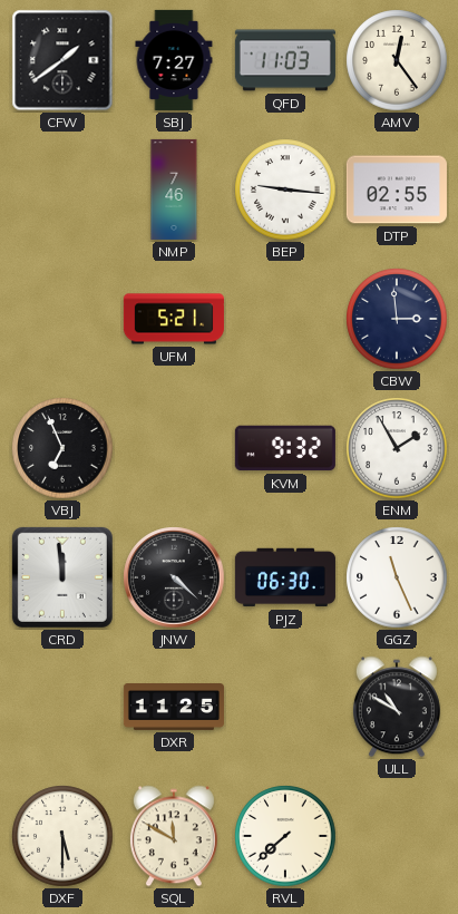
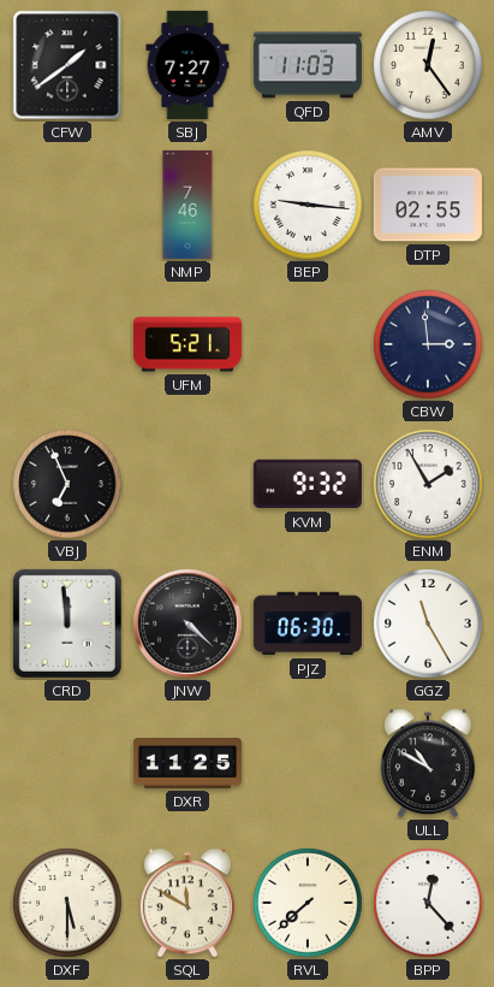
GGZ: 11:26 -> 11:25 (428, 623)
BPP: none -> 12:23 (428, 903)
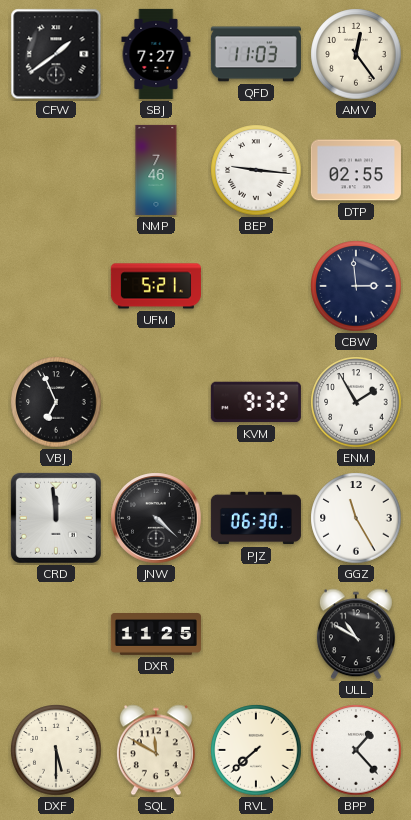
BPP: 12:23 -> 1:23 (356, 750)
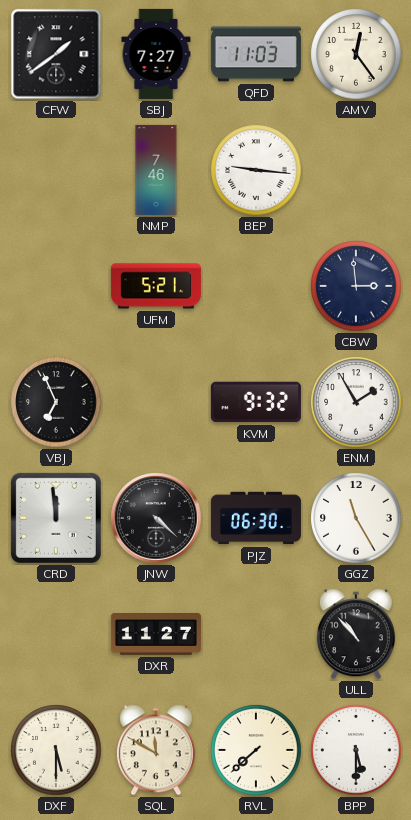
DTP: 02:55 -> none (356, 170)
DXR: 11:25 -> 11:27 (156, 635)
ULL: 10:50 -> 10:53 (356, 634)
BPP: 1:23 -> 5:30 (356, 750)
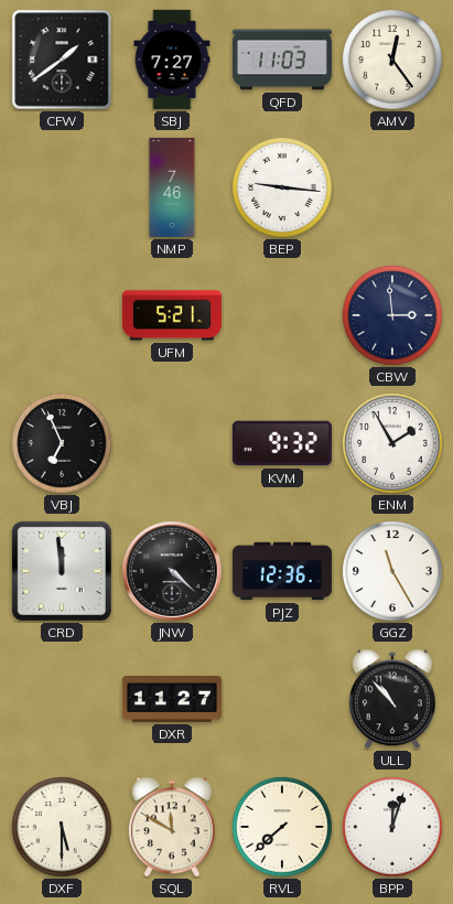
PJZ: 06:30 -> 12:36 (282, 571)
BPP: 5:30 -> 12:03 (392, 827)
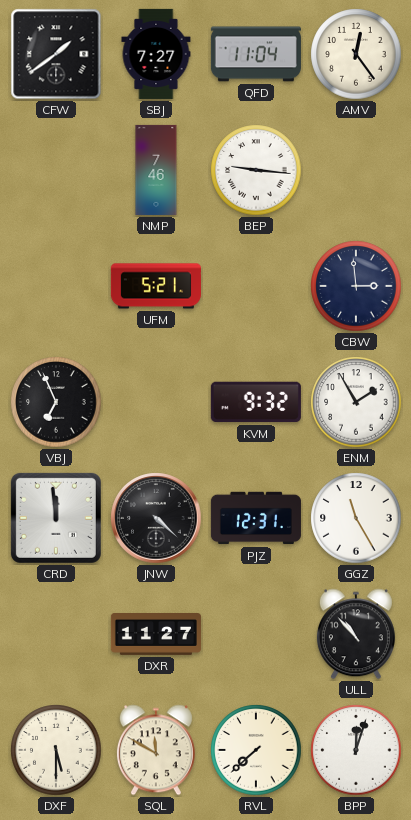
QFD: 11:03 -> 11:04 (256, 54)
PJZ: 12:36 -> 12:31 (256, 518)
